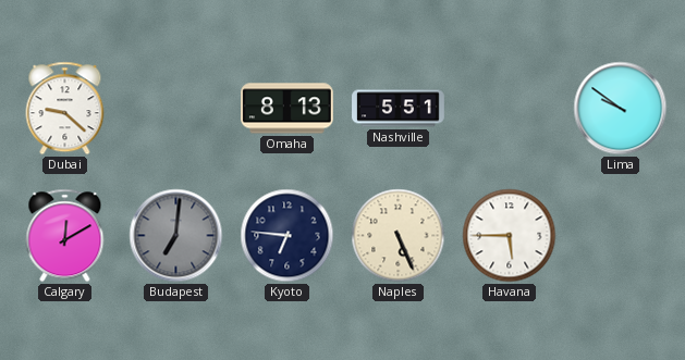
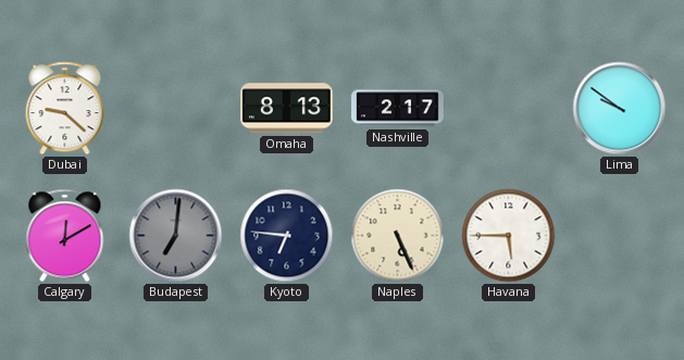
Nashville: 5:51 -> 2:17 (398, 109)
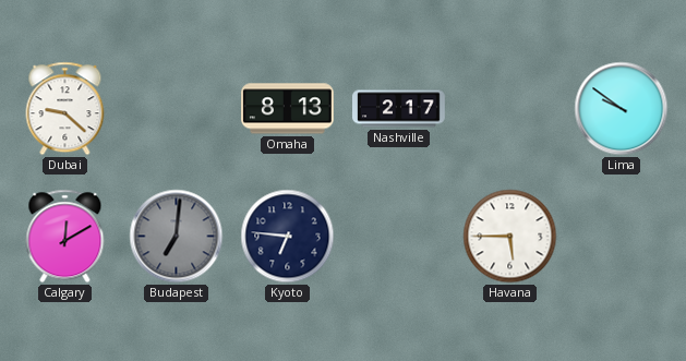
Naples: 5:26 -> none (398, 236)
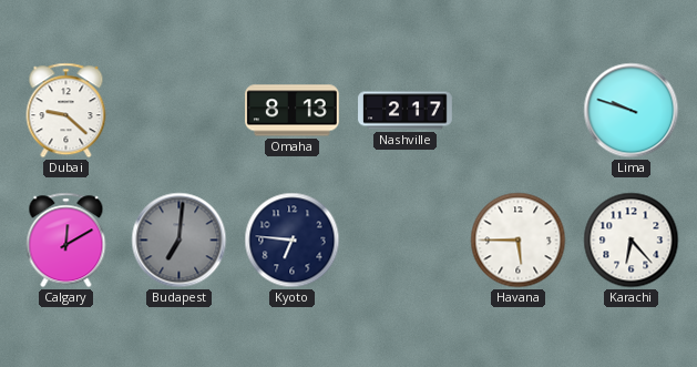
Lima: 9:51 -> 9:48 (632, 111)
Karachi: none -> 6:23 (632, 241)
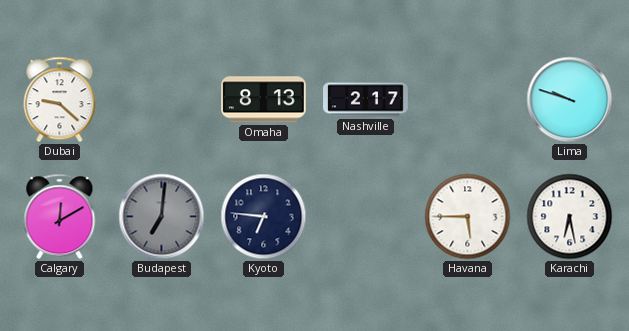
Karachi: 6:23 -> 6:28 (570, 217)
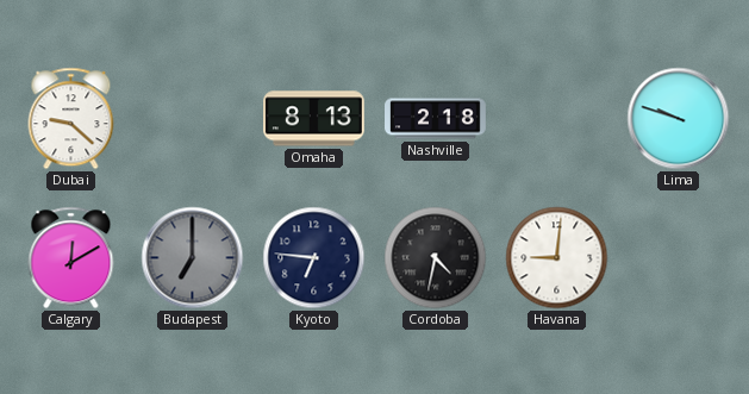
Nashville: 2:17 -> 2:18 (436, 119)
Budapest: 7:01 -> 7:00 (193, 258)
Cordoba: none -> 4:32 (436, 258)
Havana: 5:45 -> 9:01 (557, 258)
Karachi: 6:28 -> none (570, 217)
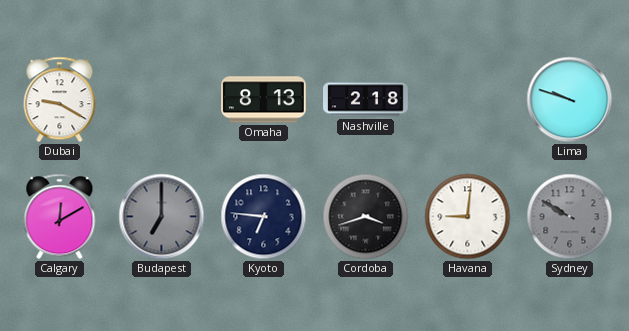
Dubai: 9:22 -> 9:20 (60, 100)
Cordoba: 4:32 -> 3:42 (366, 217)
Sydney: none -> 9:50 (570, 217)
